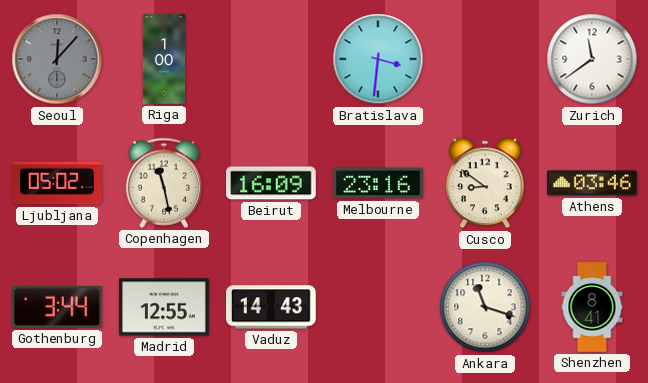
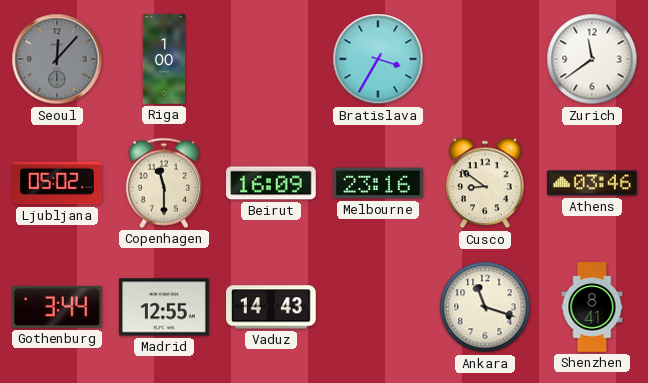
Bratislava: 3:31 -> 3:35 (378, 59)
Copenhagen: 11:28 -> 11:30 (163, 183)
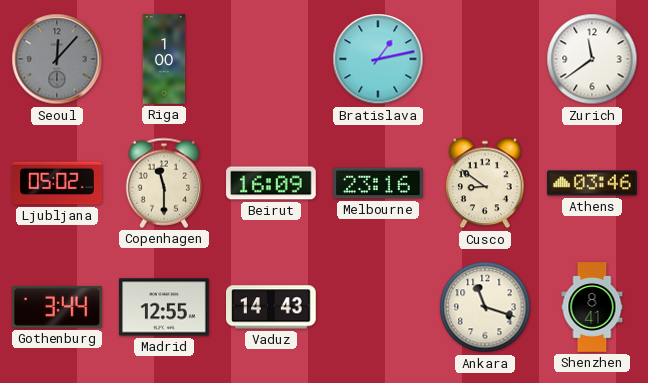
Bratislava: 3:35 -> 1:13 (378, 59)
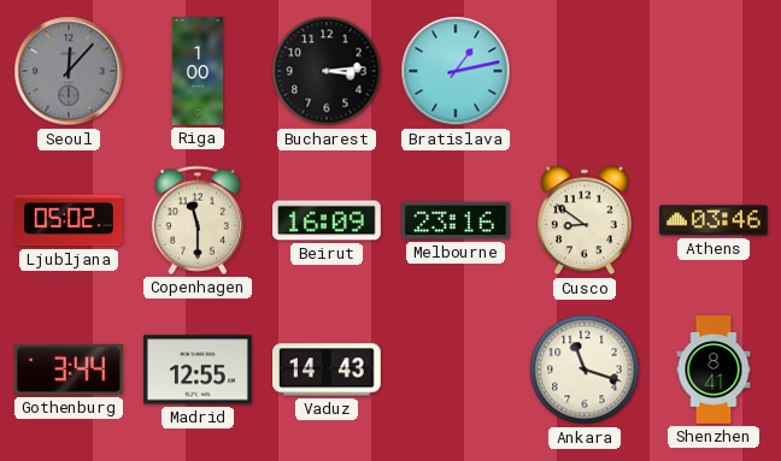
Bucharest: none -> 3:14 (327, 71)
Zurich: 11:39 -> none (592, 59)
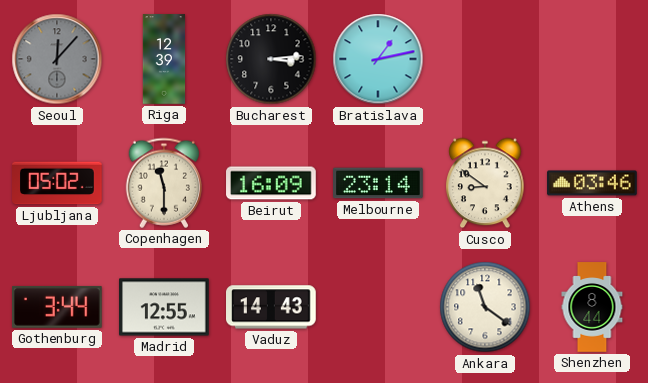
Riga: 1:00 -> 12:39 (164, 59)
Melbourne: 23:16 -> 23:14 (378, 183)
Ankara: 11:18 -> 11:21 (485, 307)
Shenzhen: 8:41 -> 8:44 (592, 307)
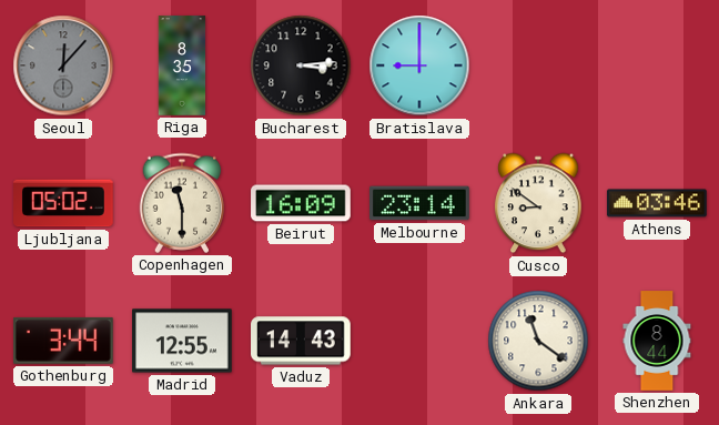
Riga: 12:39 -> 8:35 (182, 65)
Bratislava: 1:13 -> 9:00 (419, 65)
